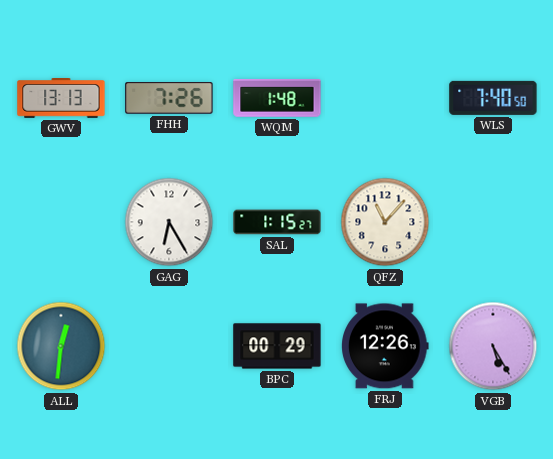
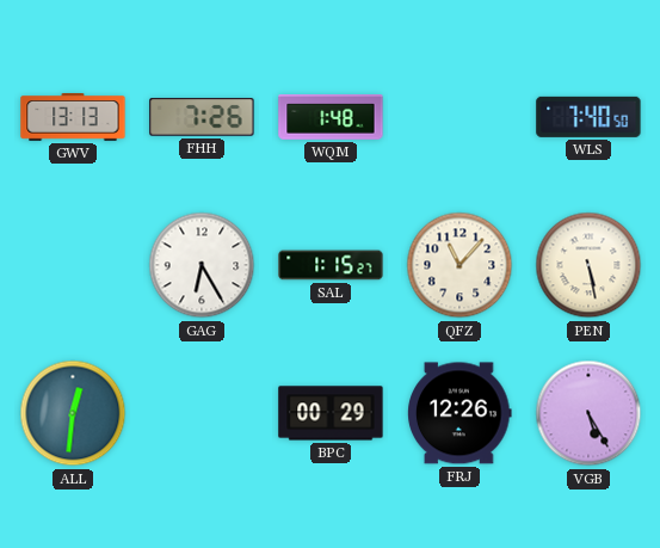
PEN: none -> 5:28 (588, 265)
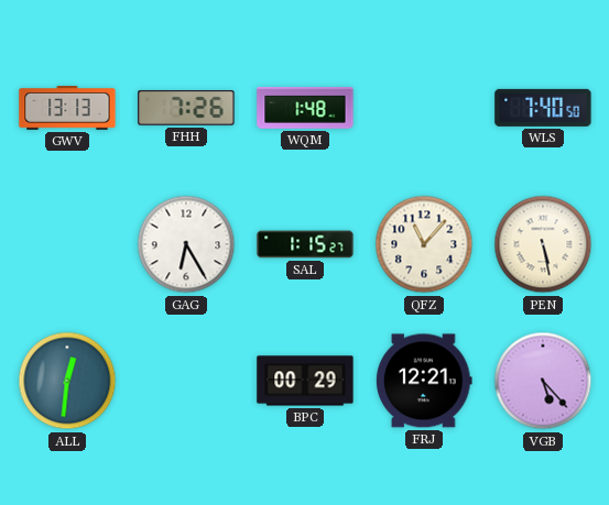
FRJ: 12:26 -> 12:21 (424, 381)
VGB: 5:25 -> 5:23 (543, 381)
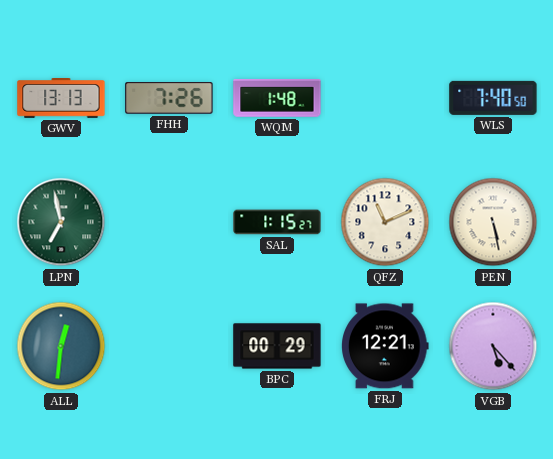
LPN: none -> 6:58 (61, 222)
GAG: 6:25 -> none (186, 244)
QFZ: 11:07 -> 11:11 (385, 222)
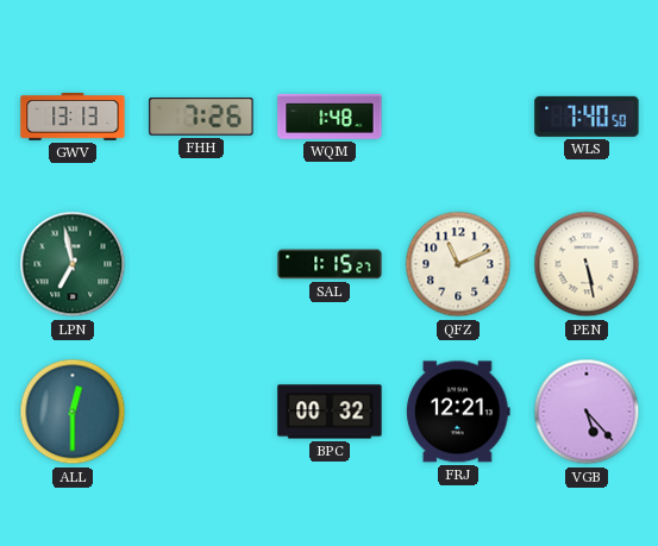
ALL: 12:31 -> 12:30 (73, 412)
BPC: 00:29 -> 00:32 (330, 412)
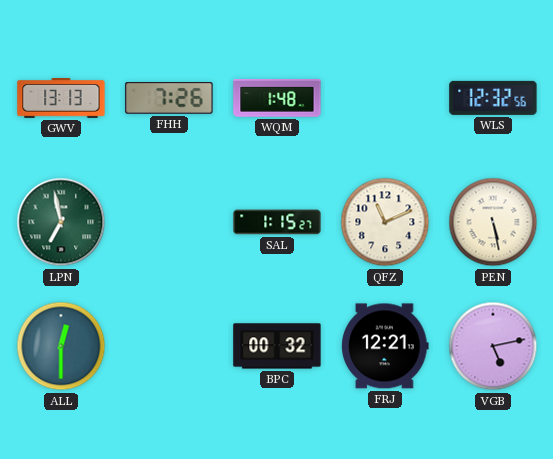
WLS: 7:40 -> 12:32 (493, 98)
VGB: 5:23 -> 5:13 (493, 346)
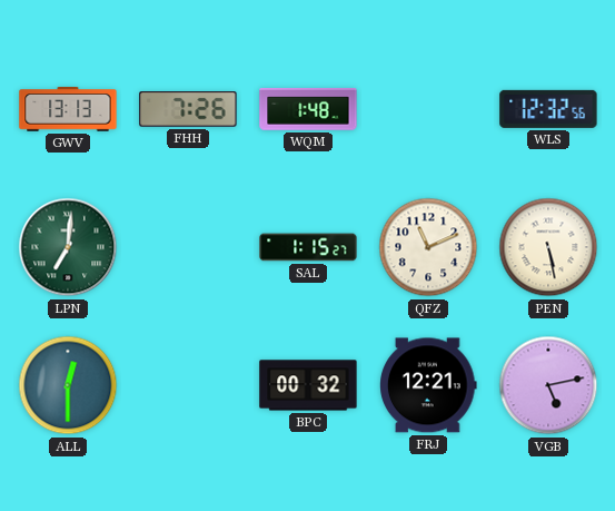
LPN: 6:58 -> 7:01 (68, 247)
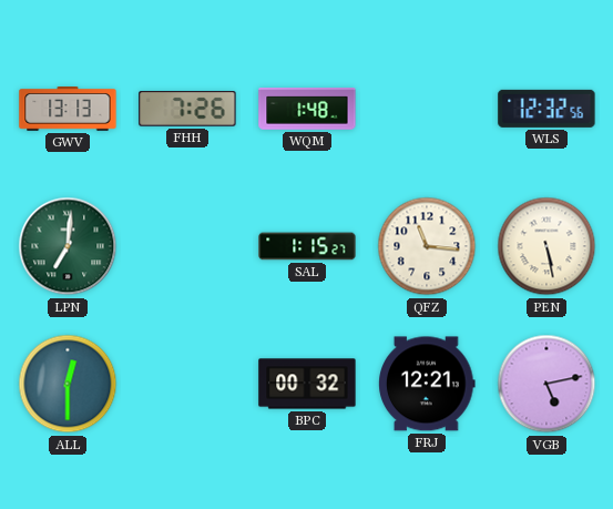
QFZ: 11:11 -> 11:16 (427, 246)
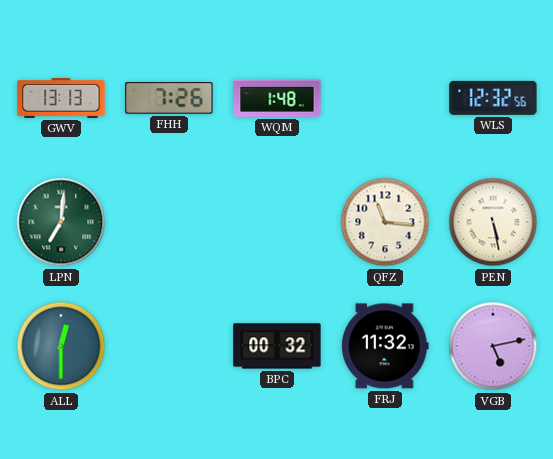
SAL: 1:15 -> none (307, 246)
FRJ: 12:21 -> 11:32 (385, 346)
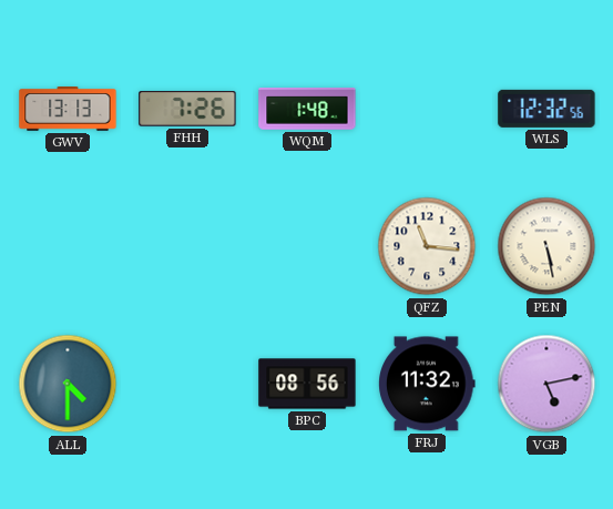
LPN: 7:01 -> none (61, 222)
ALL: 12:30 -> 4:30 (68, 384)
BPC: 00:32 -> 08:56 (307, 384)
